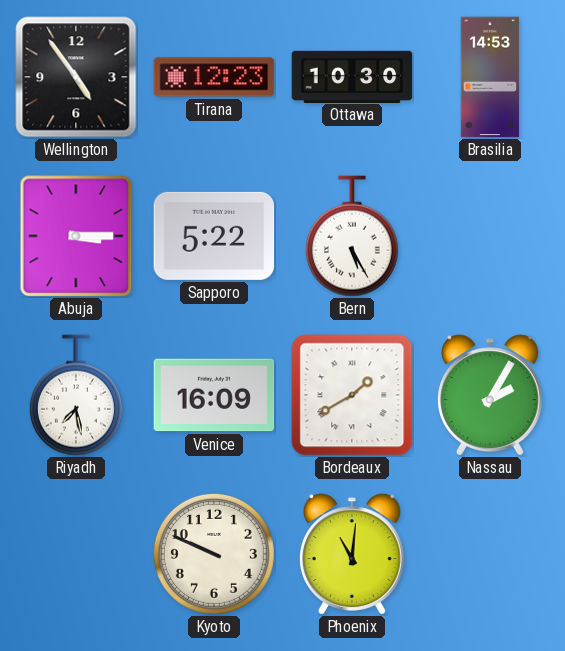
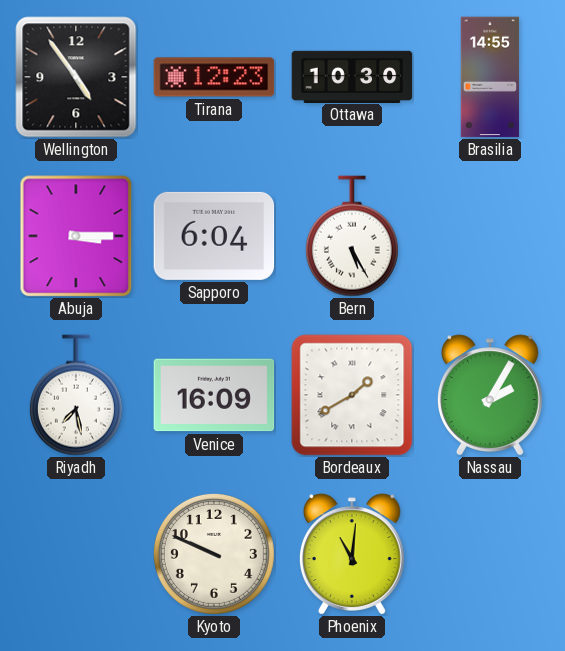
Brasilia: 14:53 -> 14:55 (490, 77)
Sapporo: 5:22 -> 6:04 (214, 236)
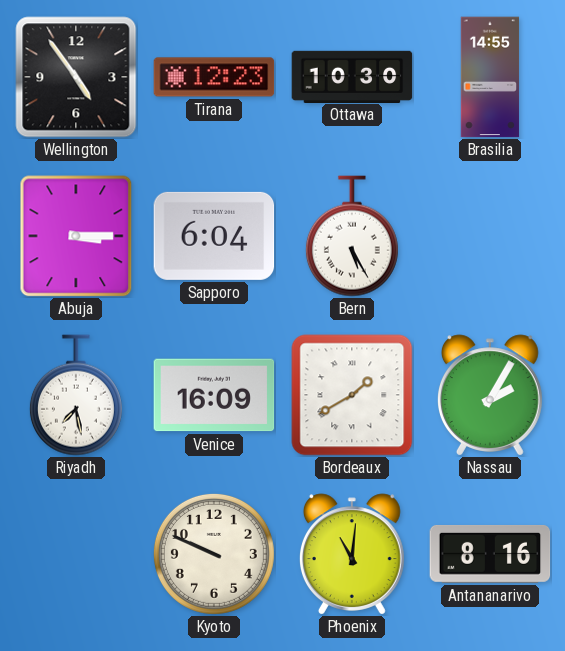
Antananarivo: none -> 8:16 (490, 554)
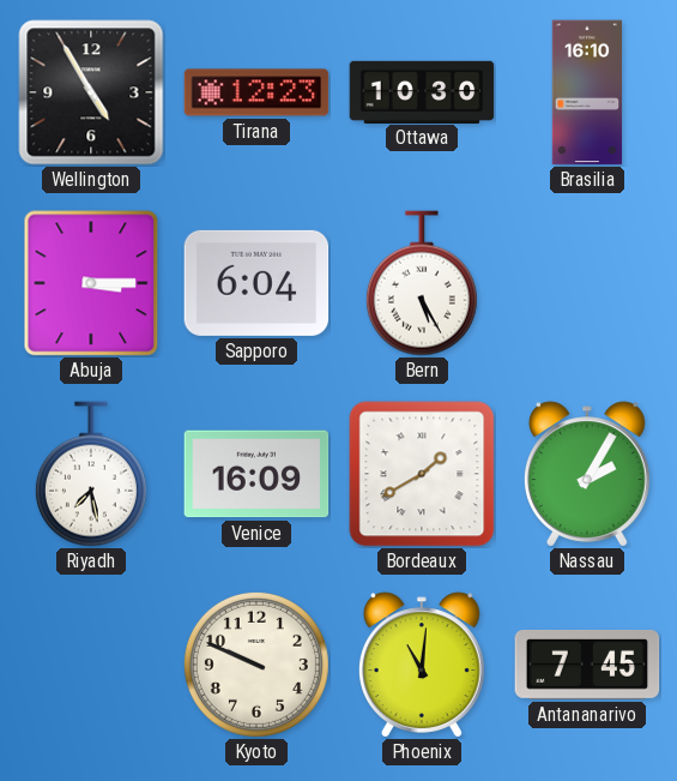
Wellington: 4:54 -> 4:55 (91, 92)
Brasilia: 14:55 -> 16:10 (587, 92)
Antananarivo: 8:16 -> 7:45 (587, 665)
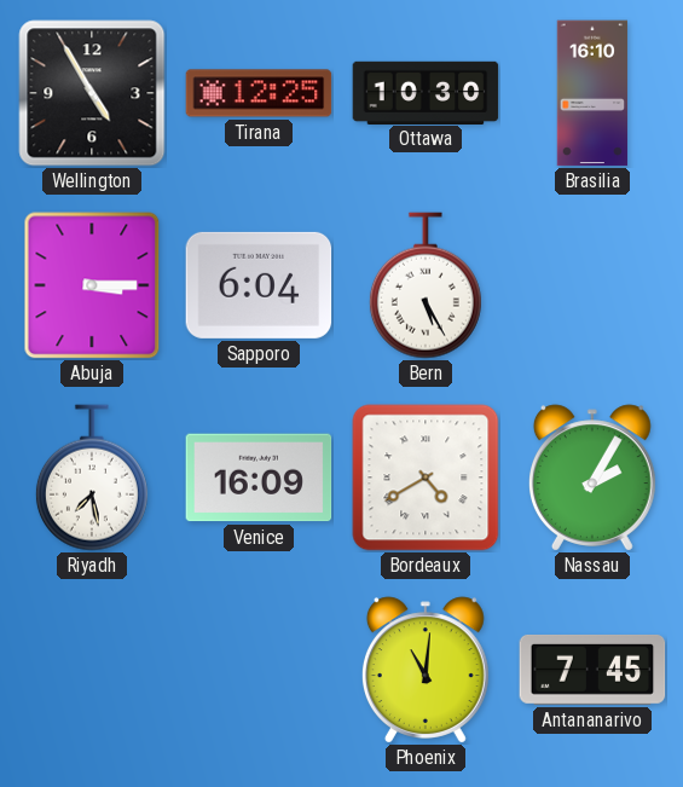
Tirana: 12:23 -> 12:25 (259, 93)
Bordeaux: 1:40 -> 4:40 (426, 478)
Kyoto: 9:49 -> none (256, 665)
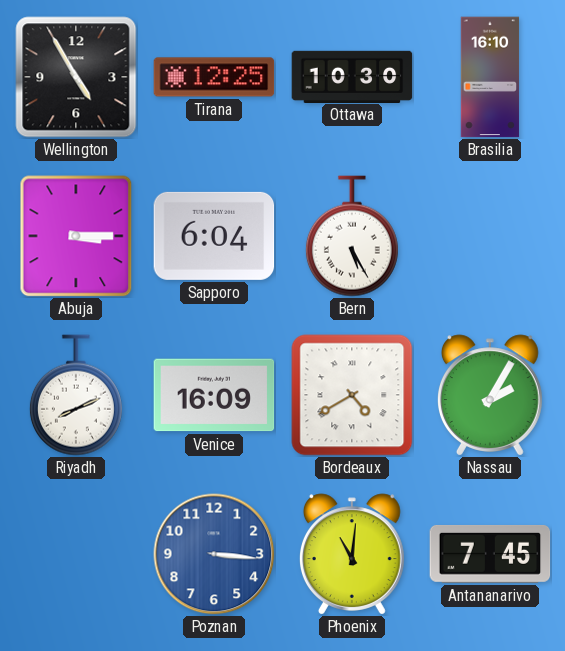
Riyadh: 7:28 -> 8:11 (76, 395)
Poznan: none -> 3:16 (214, 554)
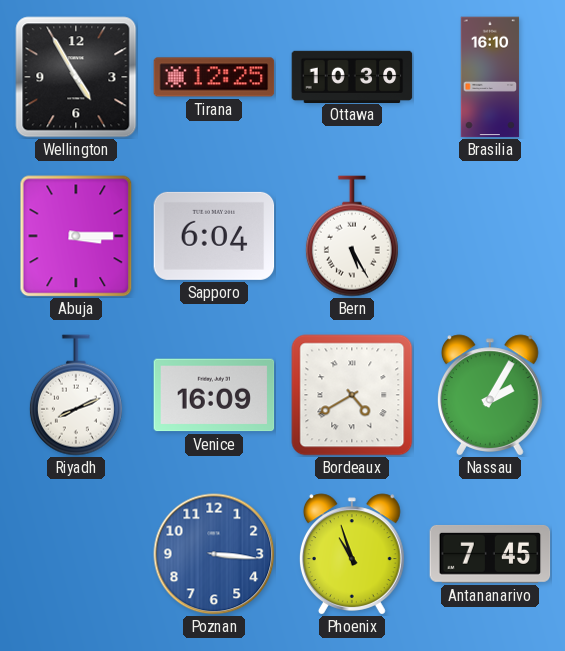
Phoenix: 11:01 -> 10:57 (352, 554)
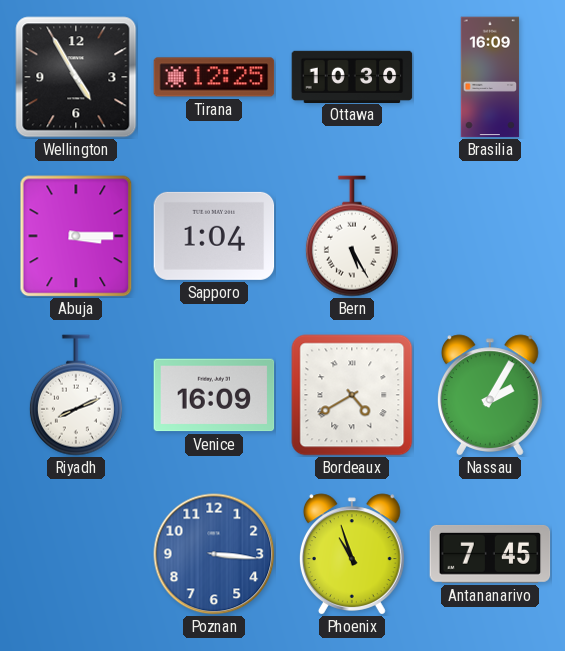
Brasilia: 16:10 -> 16:09 (490, 77)
Sapporo: 6:04 -> 1:04 (214, 236)
